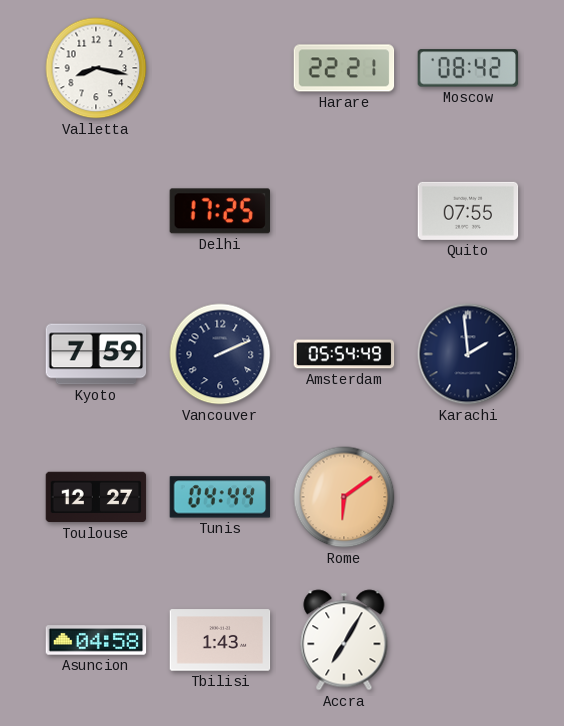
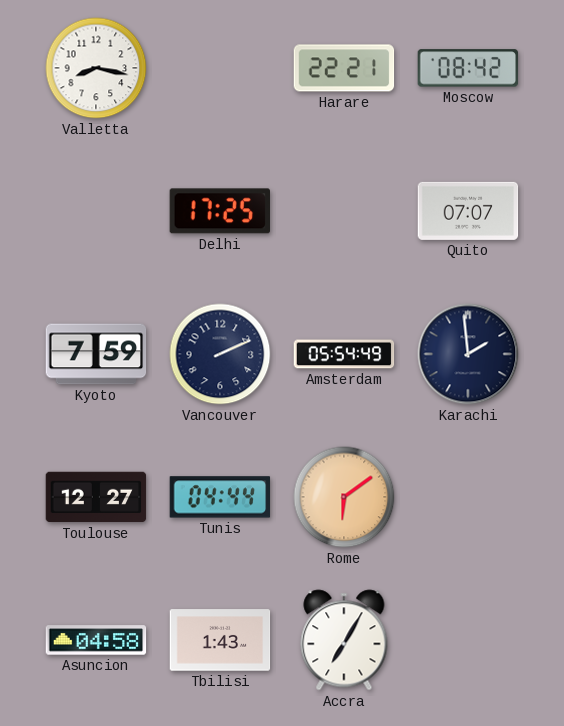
Quito: 07:55 -> 07:07 (468, 211)
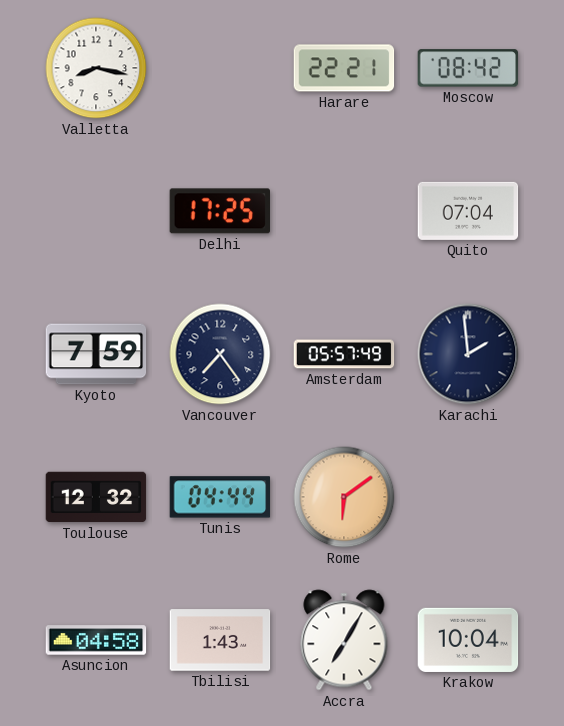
Quito: 07:07 -> 07:04 (468, 211)
Vancouver: 2:11 -> 7:24 (220, 354)
Amsterdam: 05:54 -> 05:57 (344, 354)
Toulouse: 12:27 -> 12:32 (96, 497)
Krakow: none -> 10:04 (468, 640)
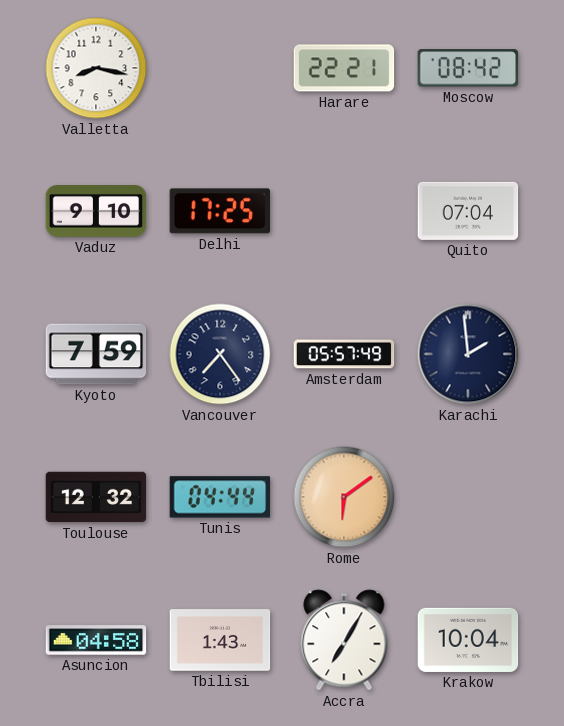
Vaduz: none -> 9:10 (96, 212)
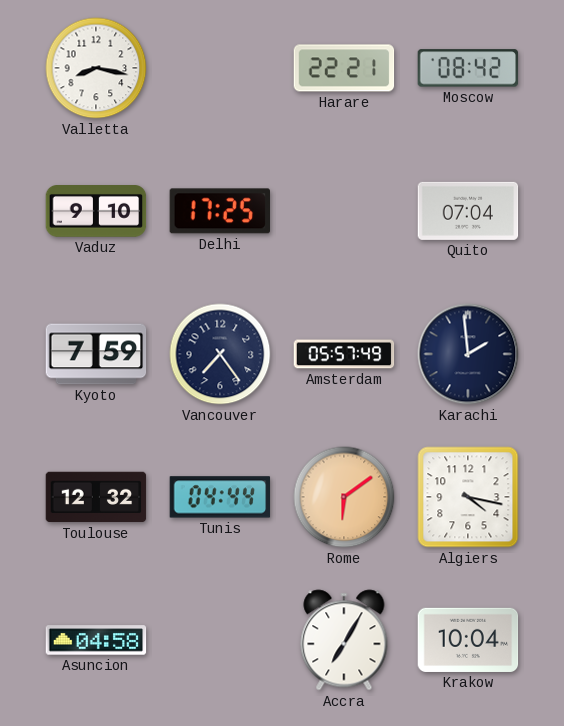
Algiers: none -> 4:17 (468, 497)
Tbilisi: 1:43 -> none (220, 640)
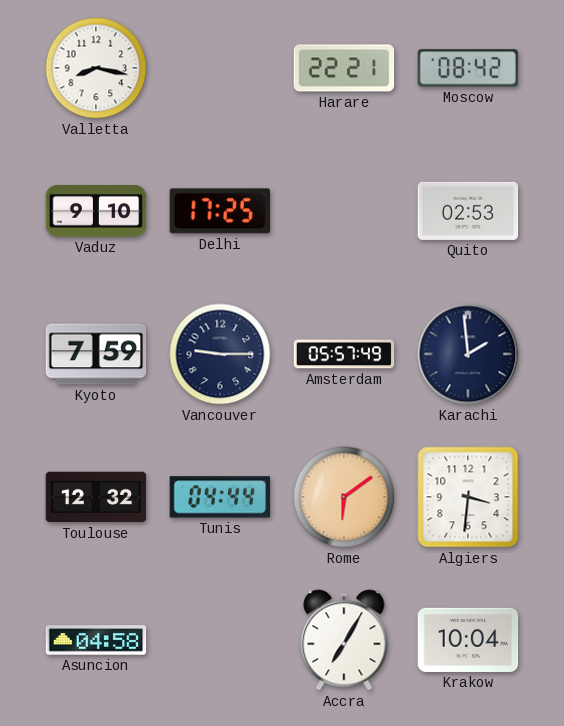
Quito: 07:04 -> 02:53 (468, 211)
Vancouver: 7:24 -> 9:15 (220, 354)
Algiers: 4:17 -> 3:31 (468, 497)
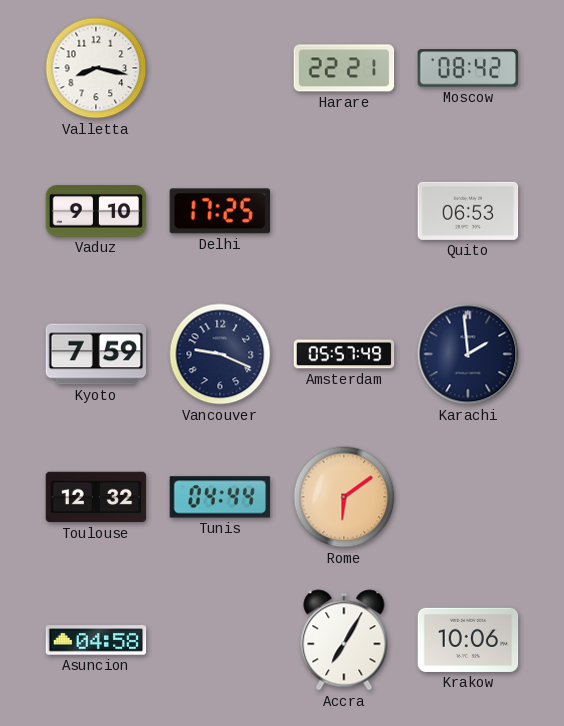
Quito: 02:53 -> 06:53 (468, 211)
Vancouver: 9:15 -> 9:19 (220, 354)
Algiers: 3:31 -> none (468, 497)
Krakow: 10:04 -> 10:06 (468, 640)
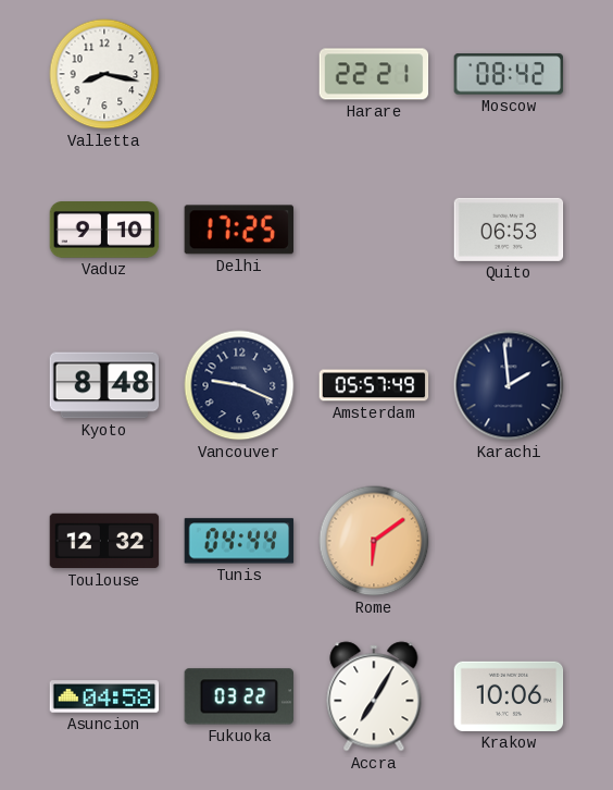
Kyoto: 7:59 -> 8:48 (104, 385)
Fukuoka: none -> 03:22 (238, 696)
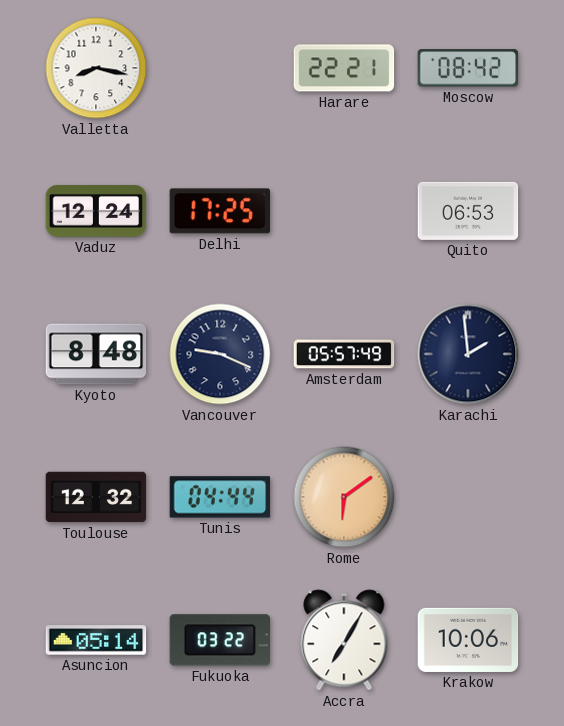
Vaduz: 9:10 -> 12:24 (96, 212)
Asuncion: 04:58 -> 05:14 (96, 640)
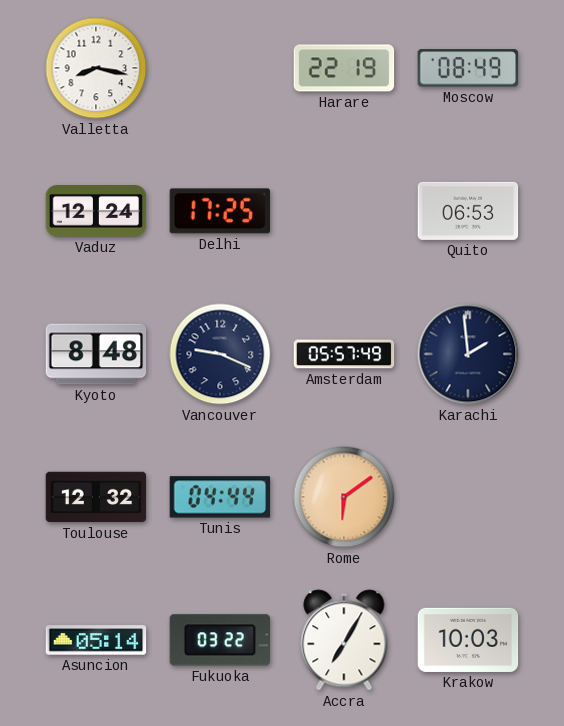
Harare: 22:21 -> 22:19 (344, 68)
Moscow: 08:42 -> 08:49 (468, 68)
Krakow: 10:06 -> 10:03 (468, 640)
